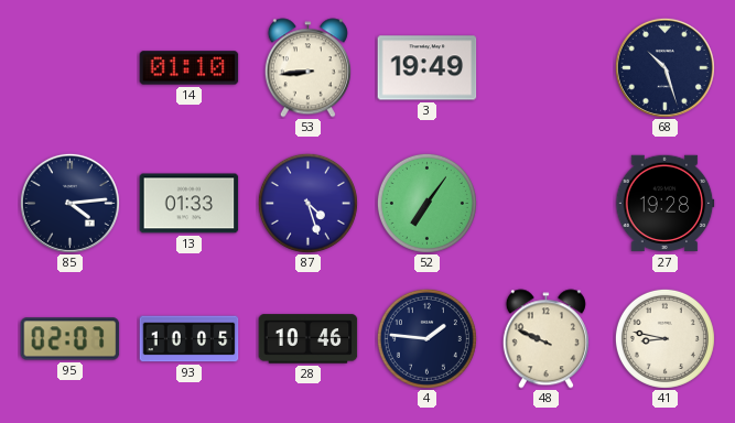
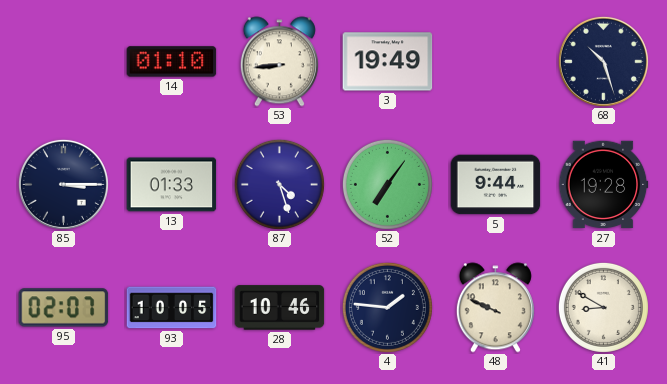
85: 4:14 -> 3:15 (63, 184)
5: none -> 9:44 (496, 185)
41: 8:47 -> 8:50 (603, 307)
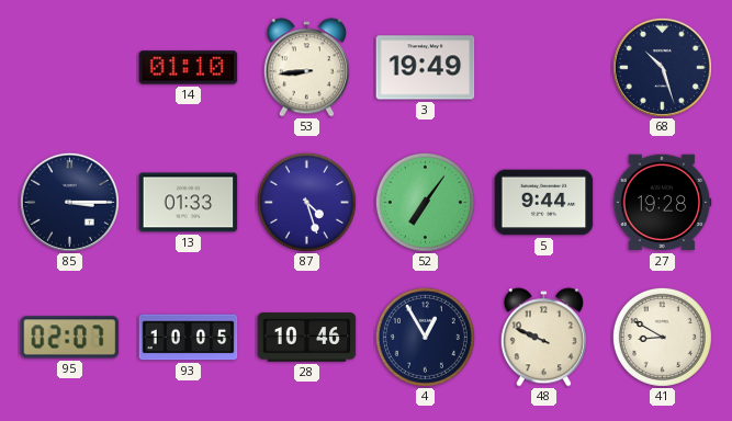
4: 1:46 -> 12:55 (425, 337)
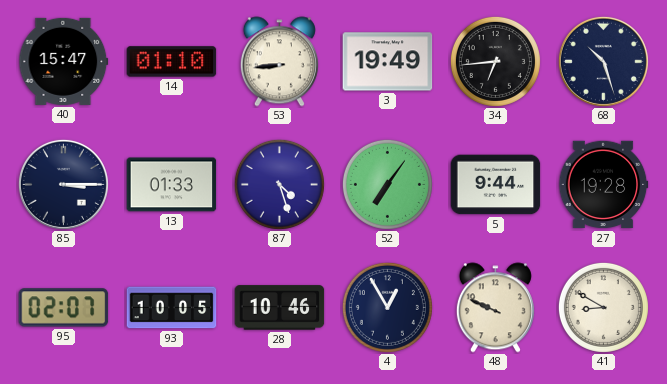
40: none -> 15:47 (64, 61)
34: none -> 6:44 (495, 61)
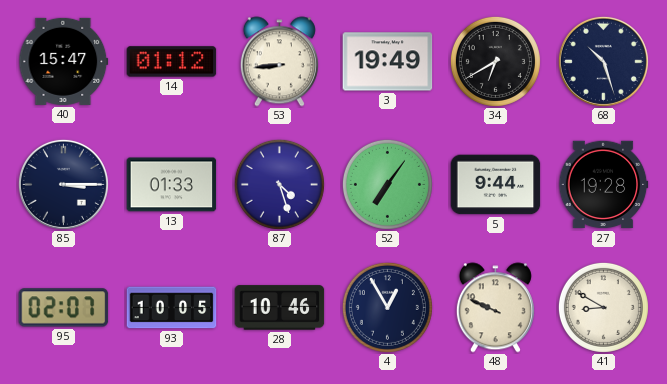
14: 01:10 -> 01:12 (172, 62)
34: 6:44 -> 6:40 (495, 61)
